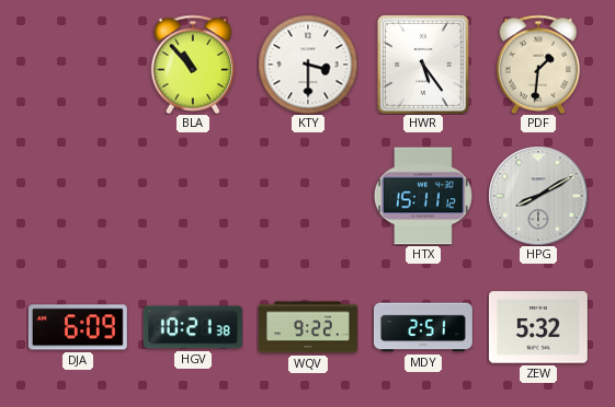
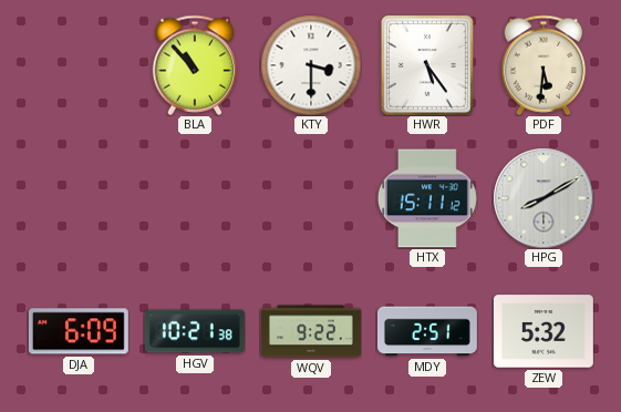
PDF: 1:31 -> 5:31 (544, 65)
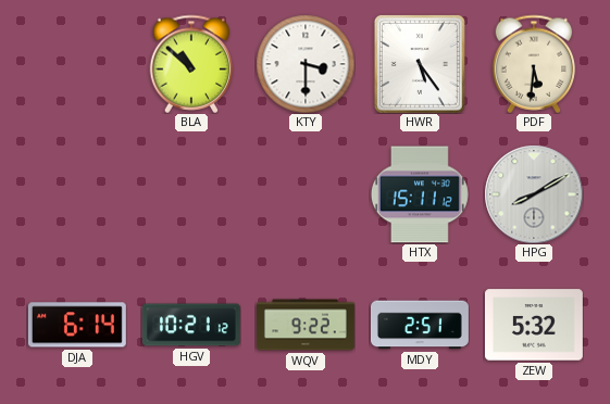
BLA: 10:53 -> 10:52 (191, 64)
DJA: 6:09 -> 6:14 (77, 325)
HGV: 10:21:38 -> 10:21:12 (191, 325)
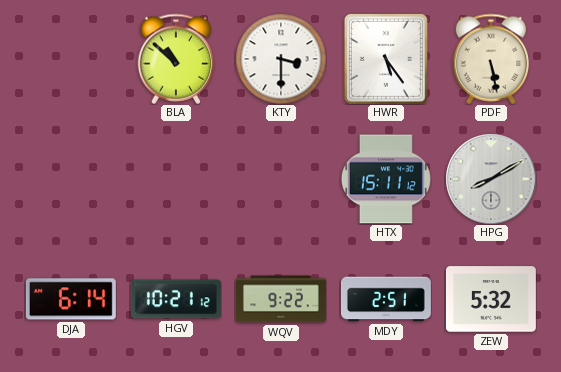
PDF: 5:31 -> 5:28 (491, 59)
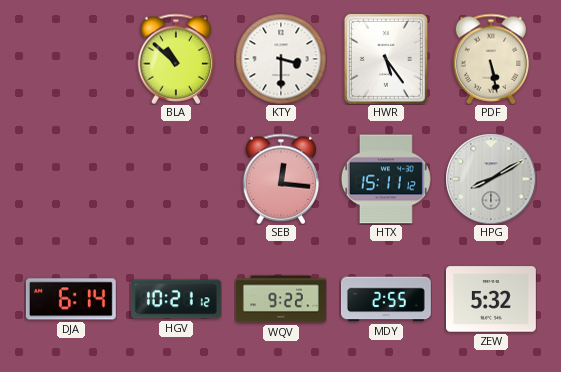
SEB: none -> 12:16 (281, 179)
MDY: 2:51 -> 2:55 (386, 299)
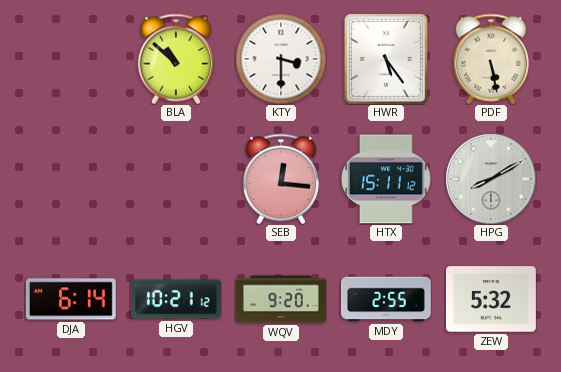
WQV: 9:22 -> 9:20 (281, 299)
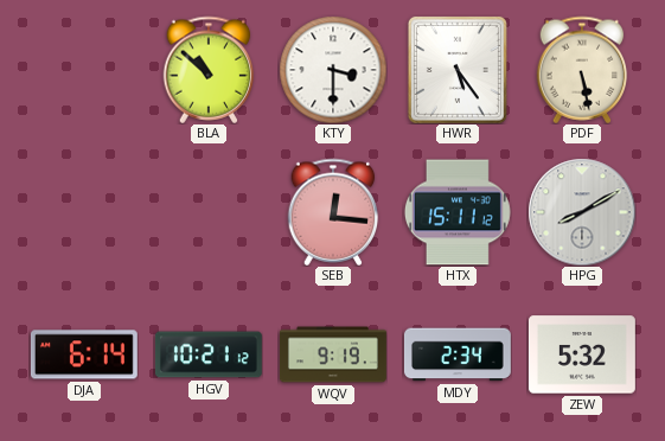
WQV: 9:20 -> 9:19 (333, 354)
MDY: 2:55 -> 2:34 (458, 354)
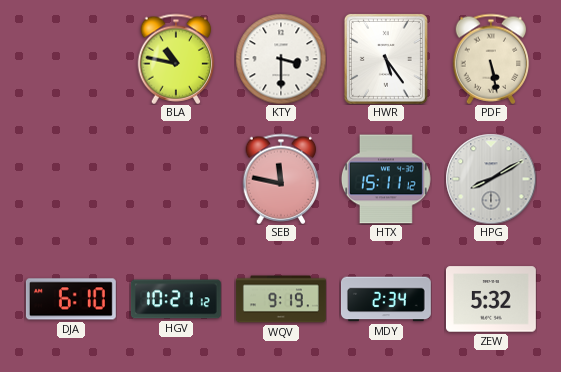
BLA: 10:52 -> 10:47 (176, 59)
SEB: 12:16 -> 11:47 (281, 179)
DJA: 6:14 -> 6:10 (71, 299)
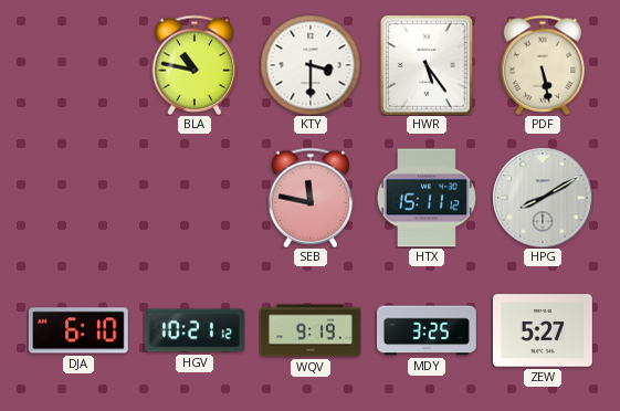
MDY: 2:34 -> 3:25 (427, 330)
ZEW: 5:32 -> 5:27 (543, 330)
